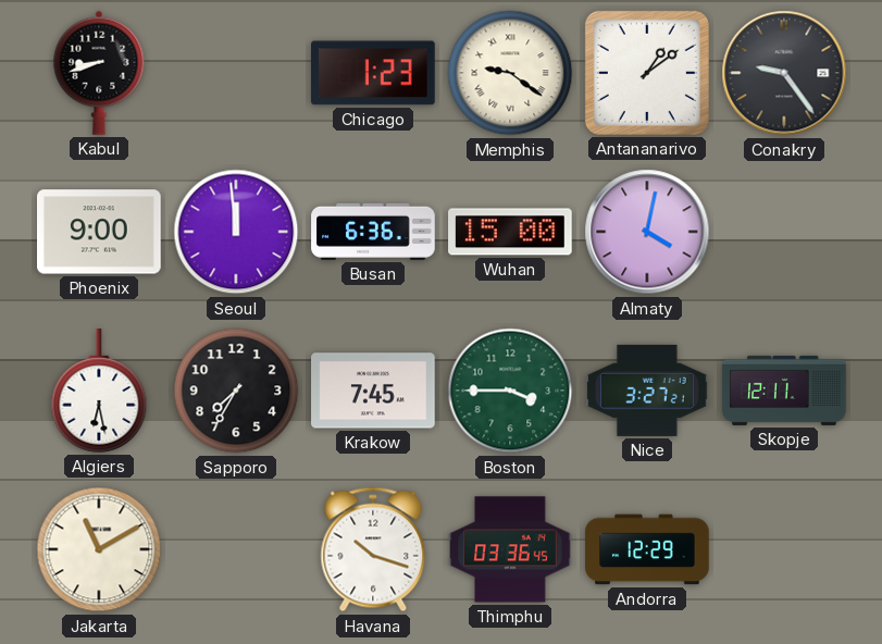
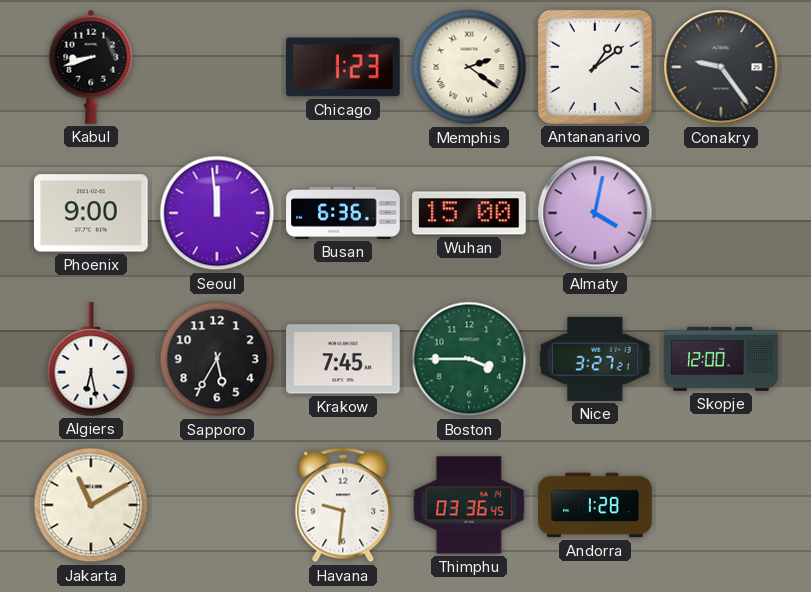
Memphis: 9:21 -> 2:21 (469, 67)
Sapporo: 7:35 -> 5:35 (217, 359)
Skopje: 12:11 -> 12:00 (721, 359)
Havana: 10:18 -> 9:31 (343, 505)
Andorra: 12:29 -> 1:28 (595, 505)
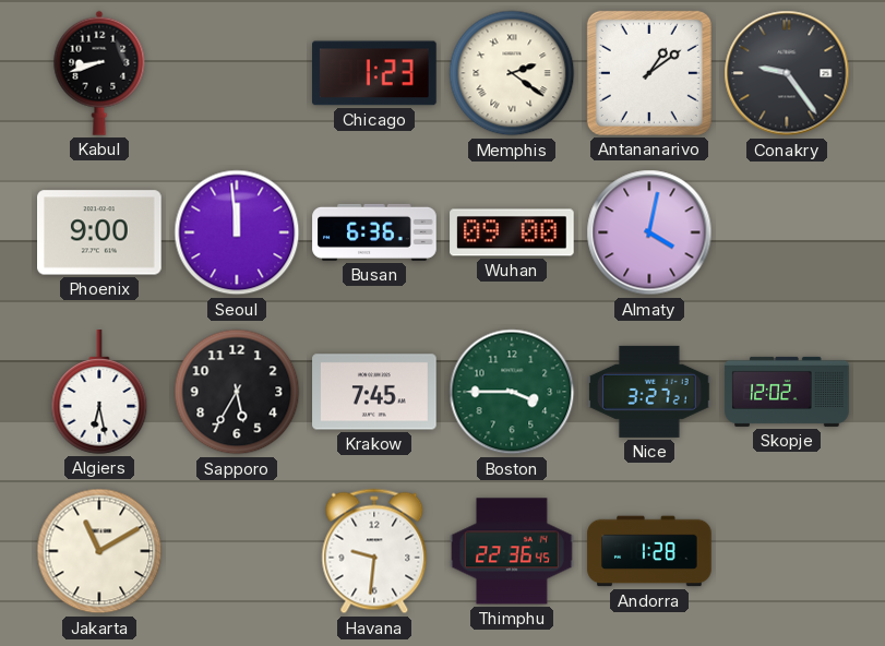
Wuhan: 15:00 -> 09:00 (512, 232)
Skopje: 12:00 -> 12:02 (787, 392)
Thimphu: 03:36 -> 22:36 (512, 551)
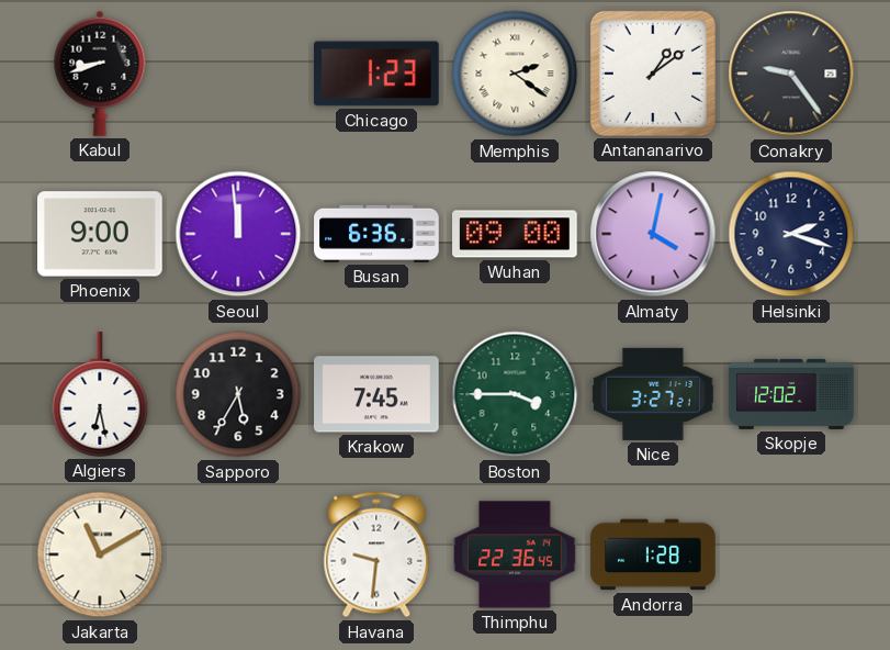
Helsinki: none -> 2:18 (791, 234)
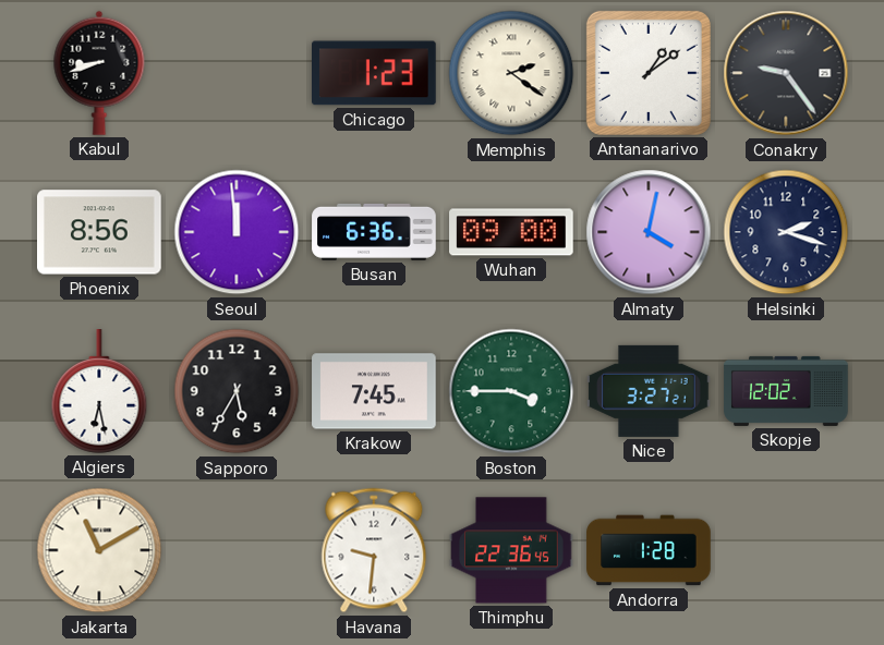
Phoenix: 9:00 -> 8:56 (100, 232)
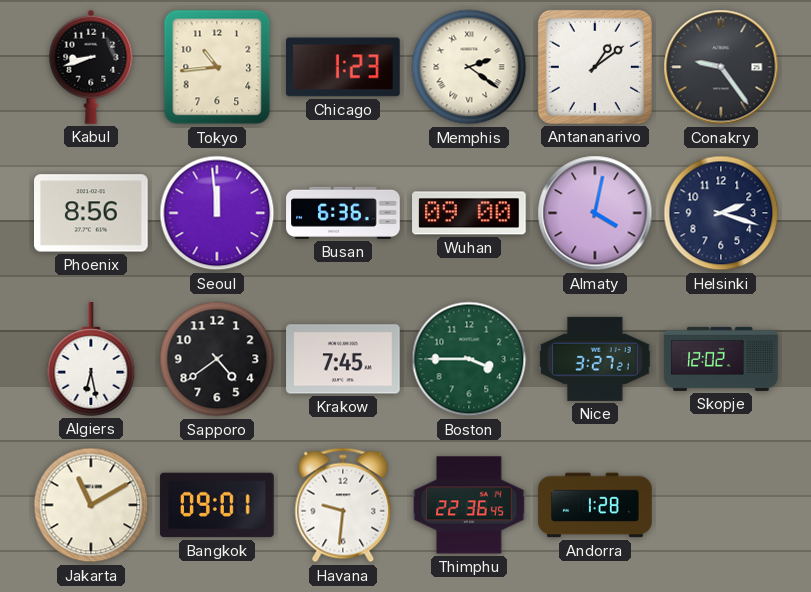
Tokyo: none -> 10:44 (217, 67)
Sapporo: 5:35 -> 4:39 (217, 359)
Bangkok: none -> 09:01 (217, 505)
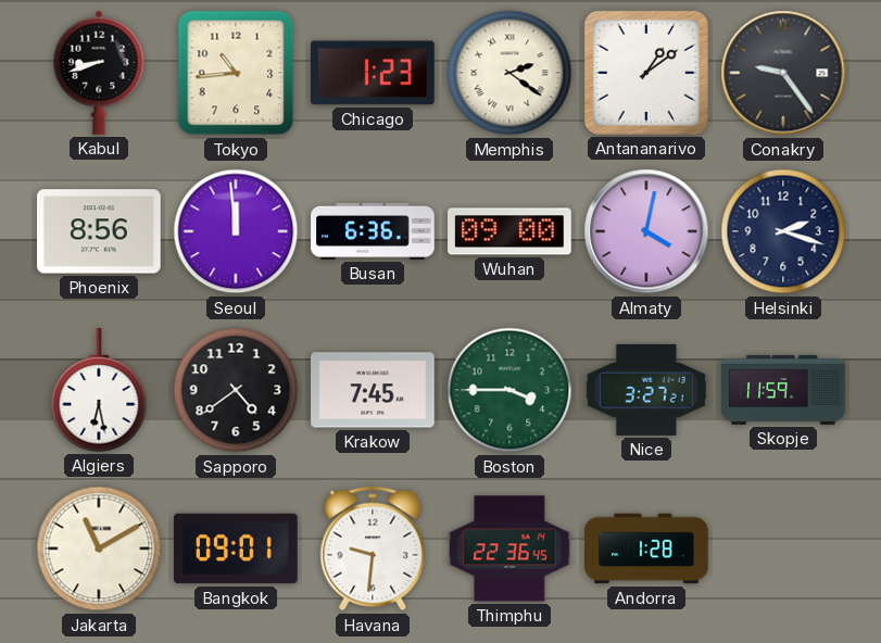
Skopje: 12:02 -> 11:59 (783, 390)
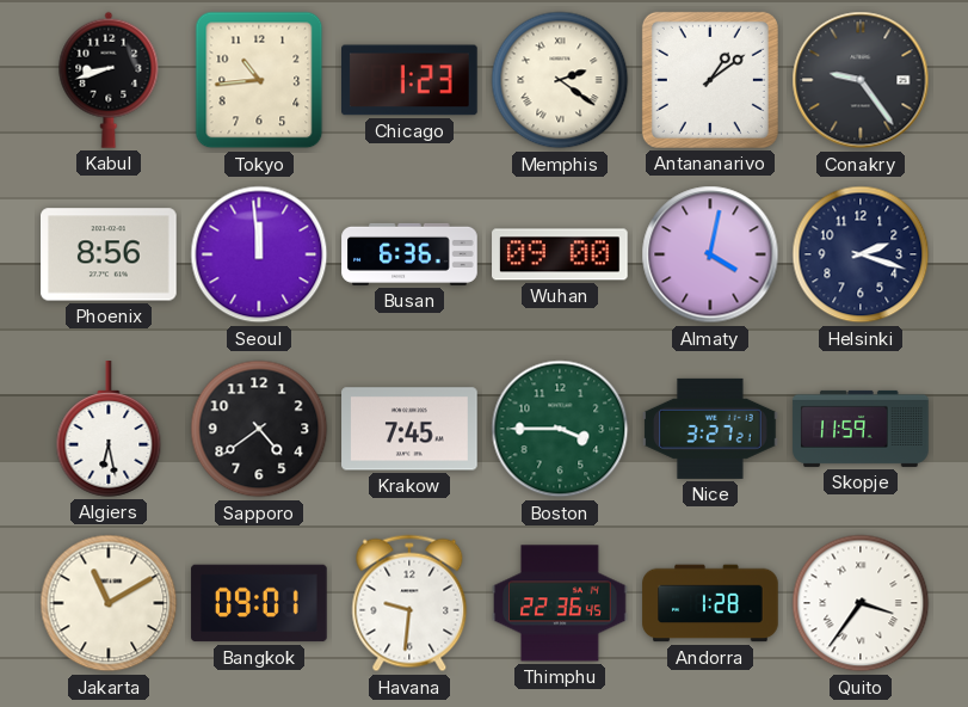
Quito: none -> 3:36 (861, 603)
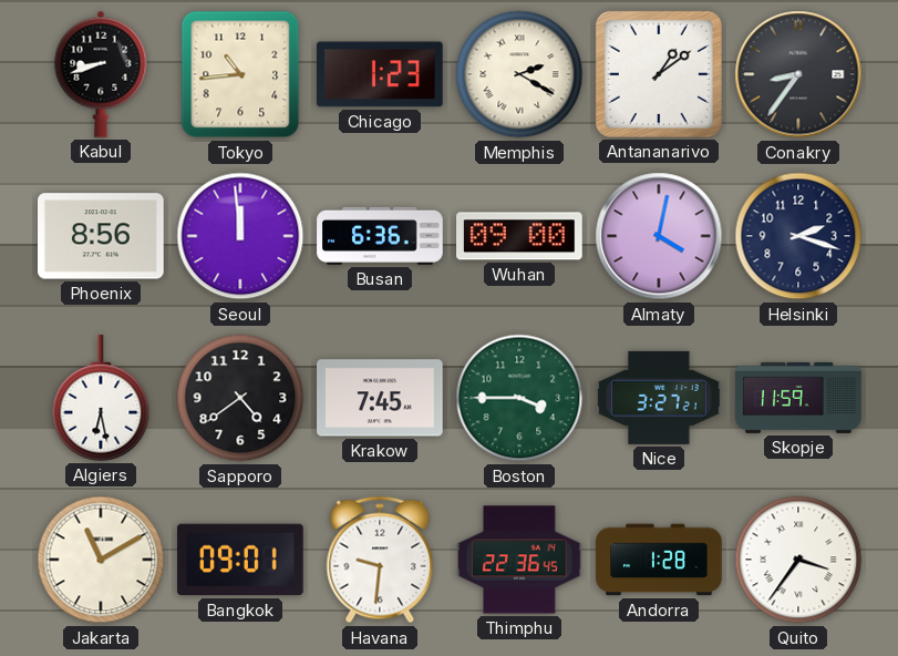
Memphis: 2:21 -> 2:20 (519, 74)
Conakry: 9:24 -> 8:36 (798, 74)
